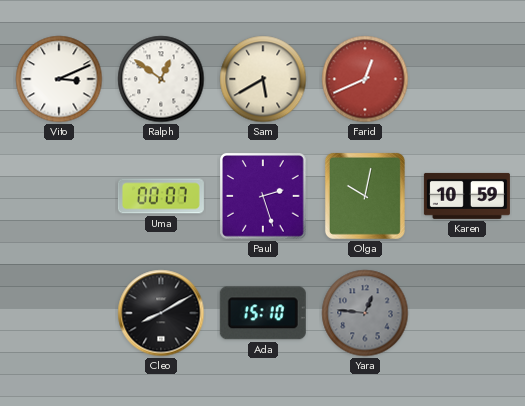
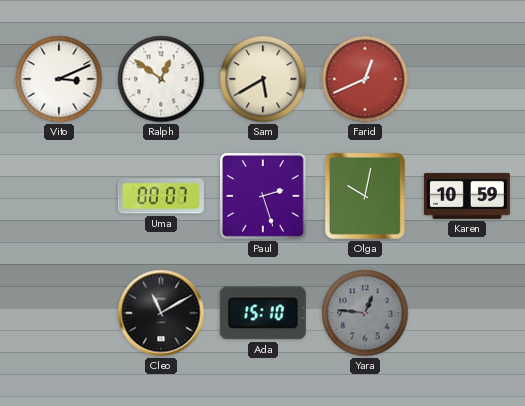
Cleo: 8:10 -> 11:10 (161, 313)
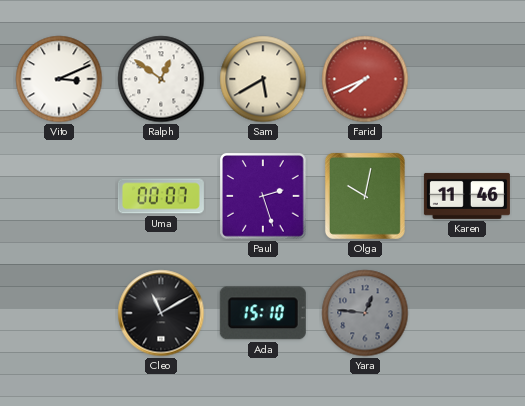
Farid: 12:41 -> 7:41 (365, 79)
Karen: 10:59 -> 11:46 (467, 196)
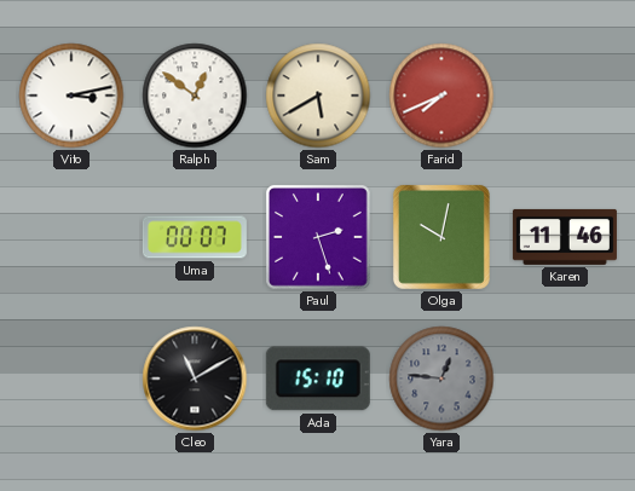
Vito: 3:11 -> 3:13 (71, 96)
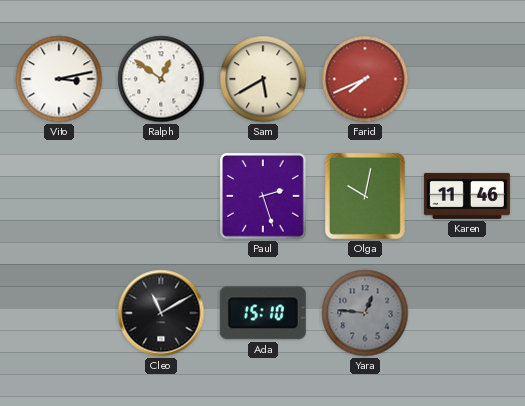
Uma: 00:07 -> none (195, 237)
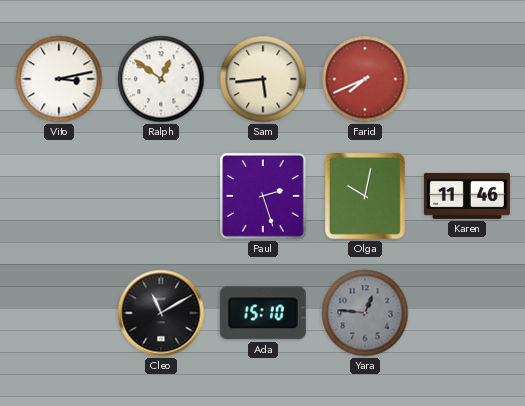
Sam: 5:40 -> 5:44 (263, 79)
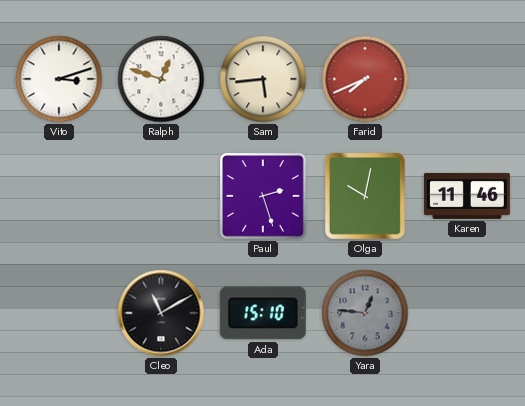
Vito: 3:13 -> 3:12 (59, 79)
Ralph: 12:51 -> 12:48 (161, 79)
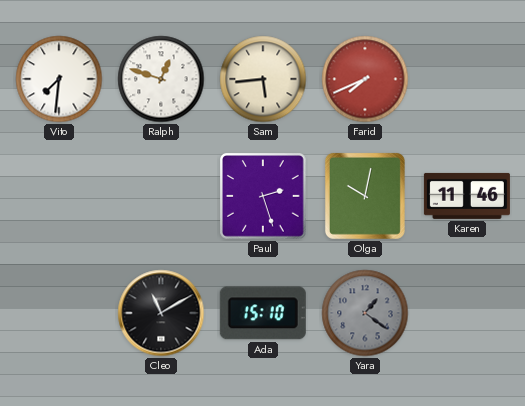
Vito: 3:12 -> 7:31 (59, 79)
Yara: 12:46 -> 1:21 (365, 313)
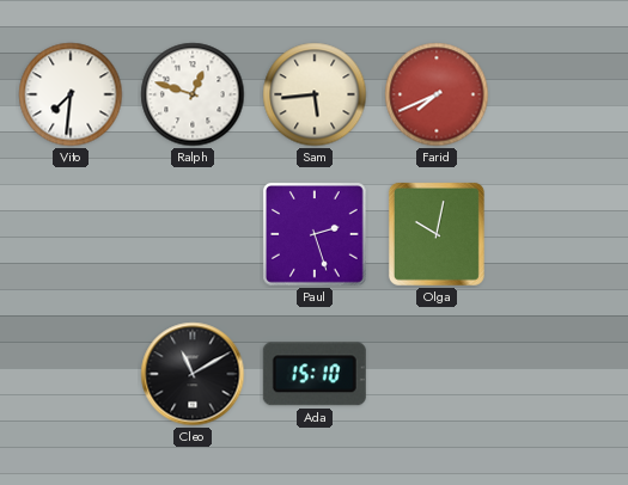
Karen: 11:46 -> none (467, 196)
Yara: 1:21 -> none (365, 313)
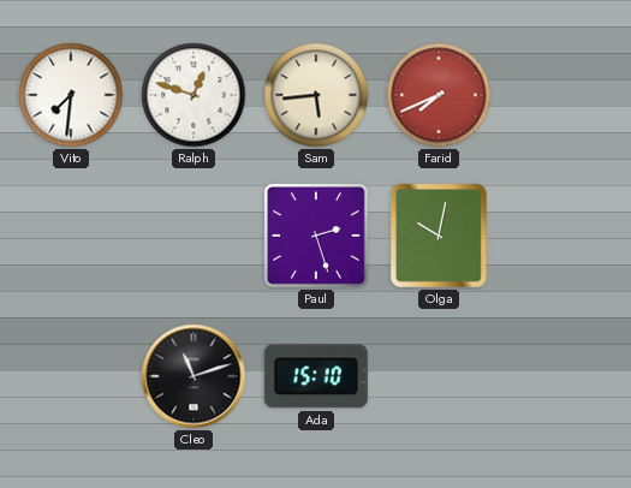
Cleo: 11:10 -> 11:12 (194, 376)
